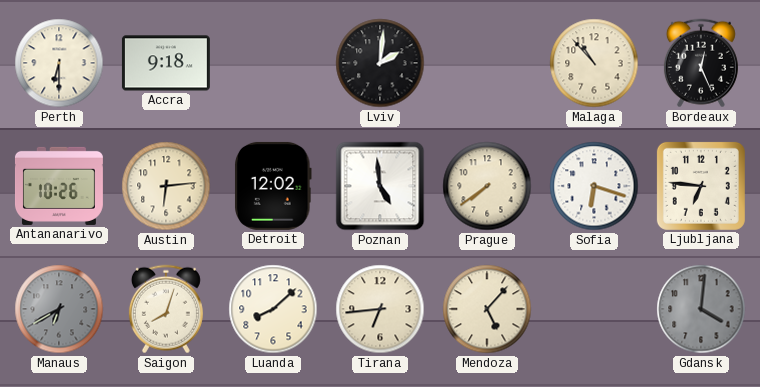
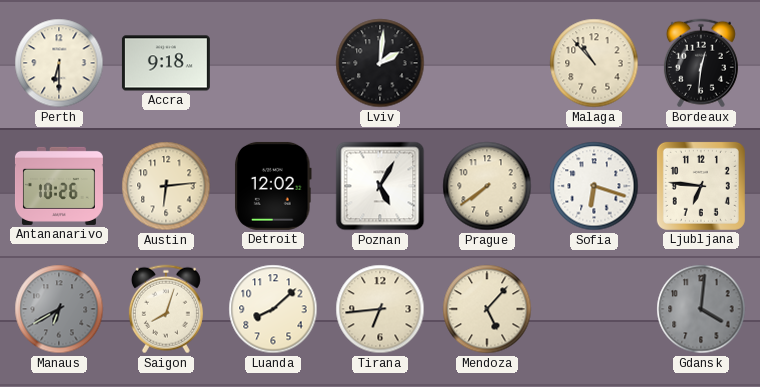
Bordeaux: 12:26 -> 12:31 (701, 63)
Poznan: 4:59 -> 5:05 (380, 186)
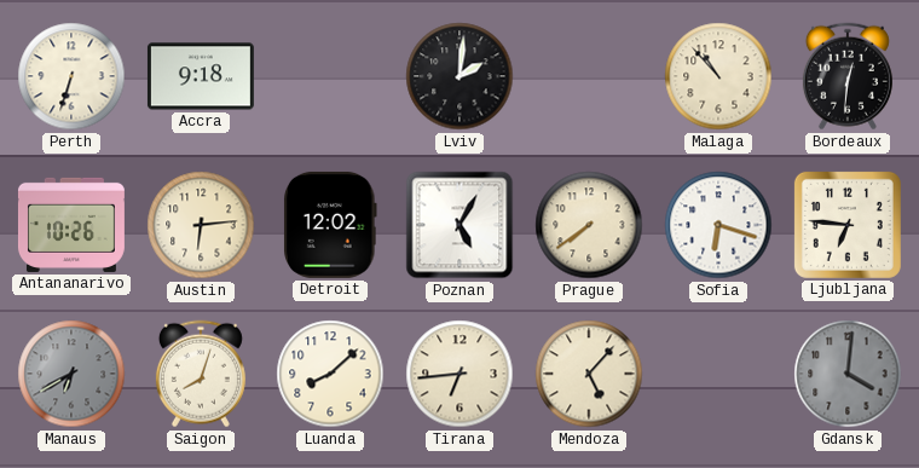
Perth: 6:30 -> 6:33 (71, 76)
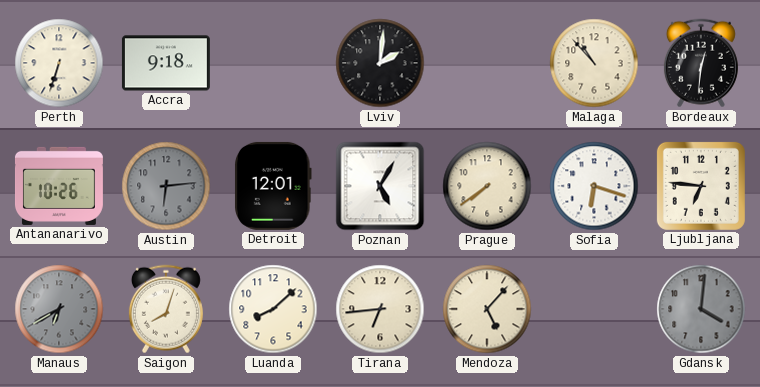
Austin dial: cream -> grey (166, 186)
Detroit: 12:02 -> 12:01 (274, 186)
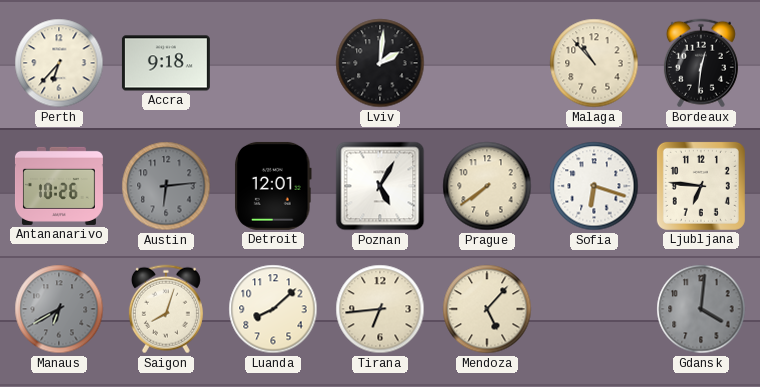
Perth: 6:33 -> 6:37 (59, 63)
